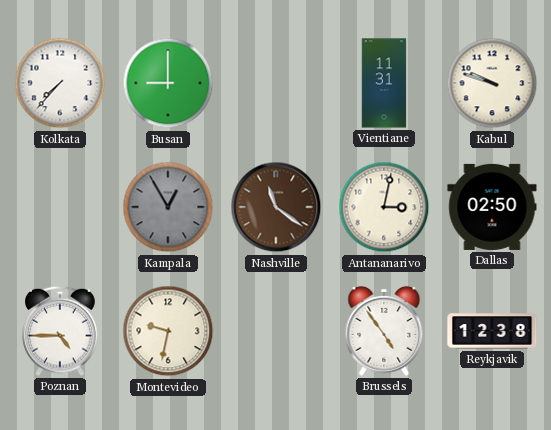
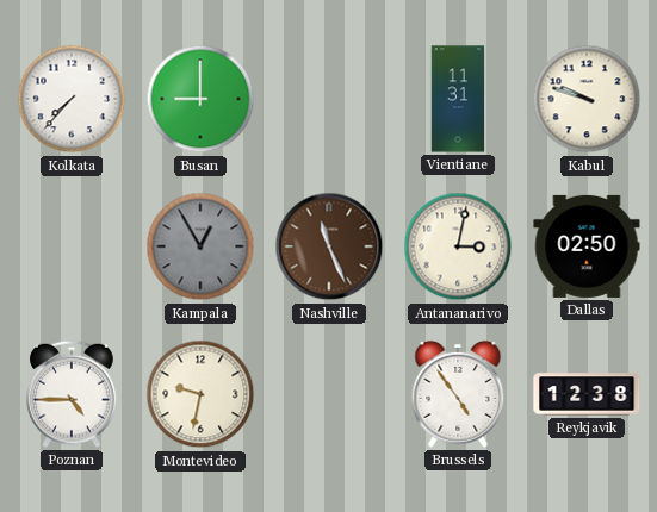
Nashville: 11:21 -> 11:26 (329, 246)
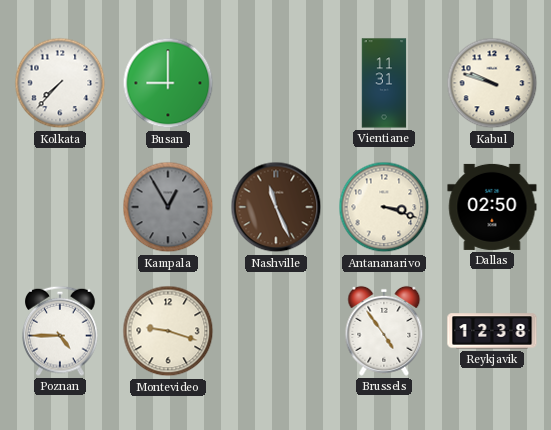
Antananarivo: 3:02 -> 3:18 (384, 207)
Montevideo: 9:32 -> 9:18 (168, 331)
